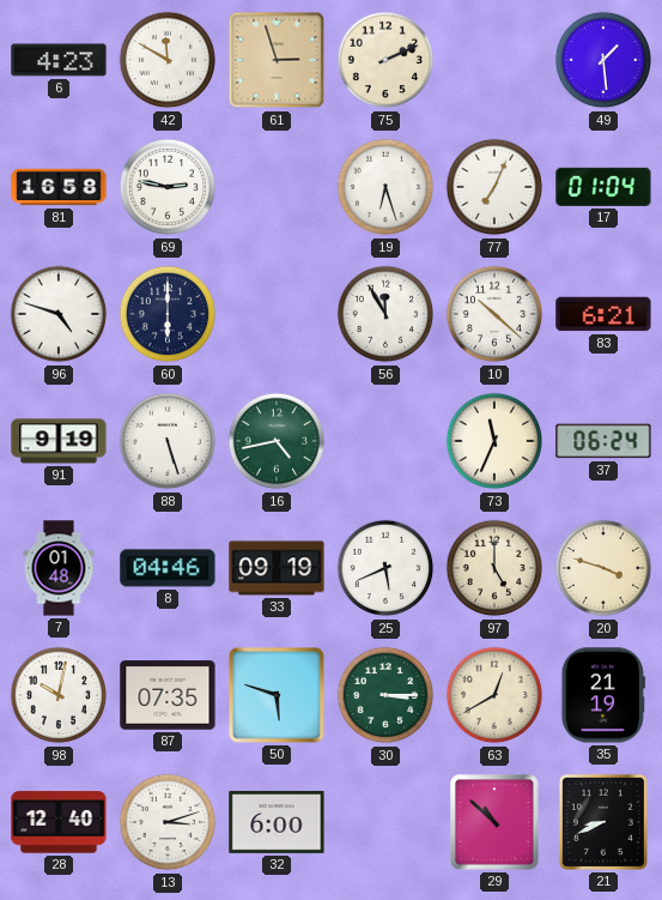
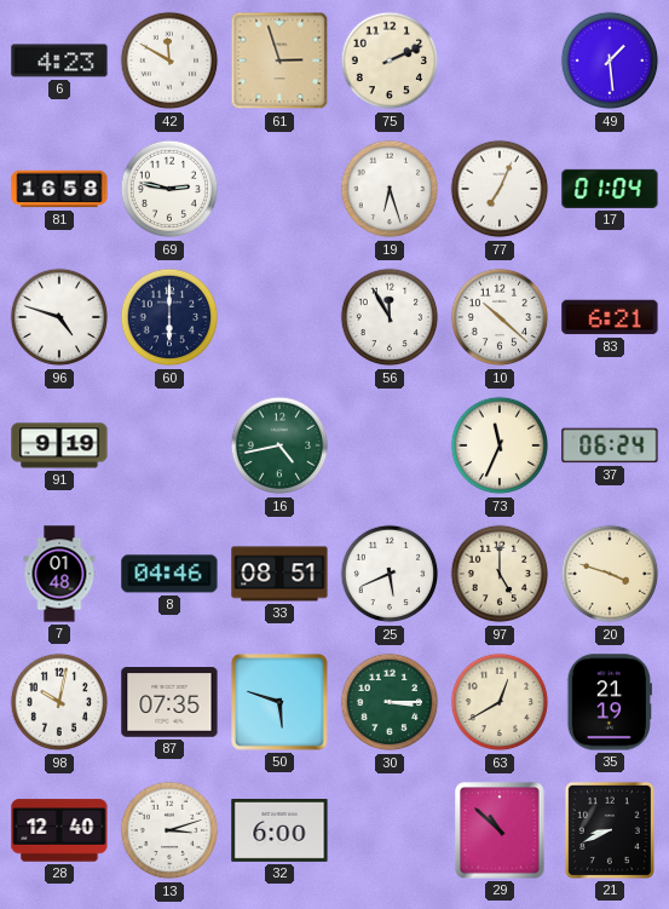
88: 5:27 -> none (168, 441)
33: 09:19 -> 08:51 (279, 574)
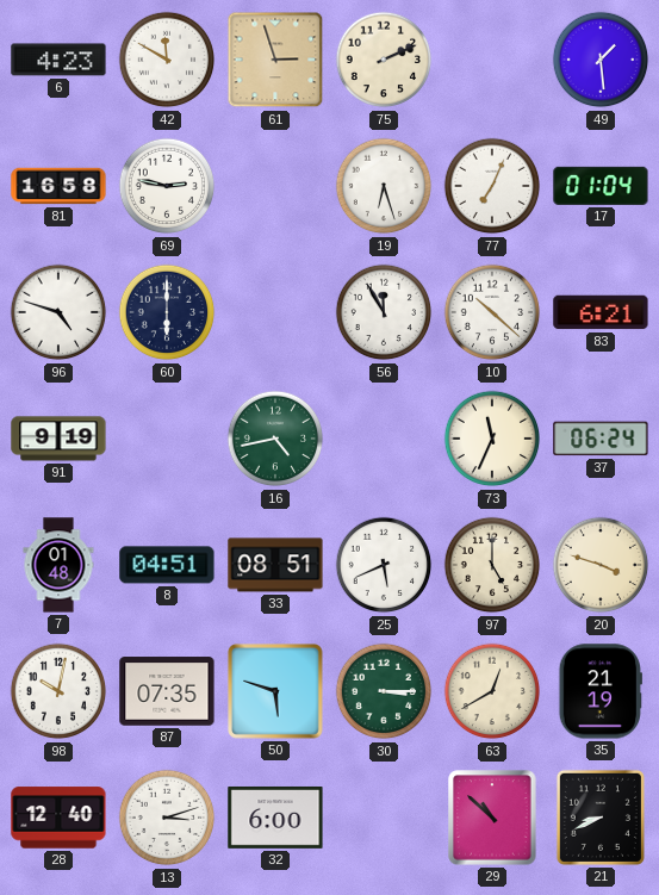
8: 04:46 -> 04:51 (167, 565)
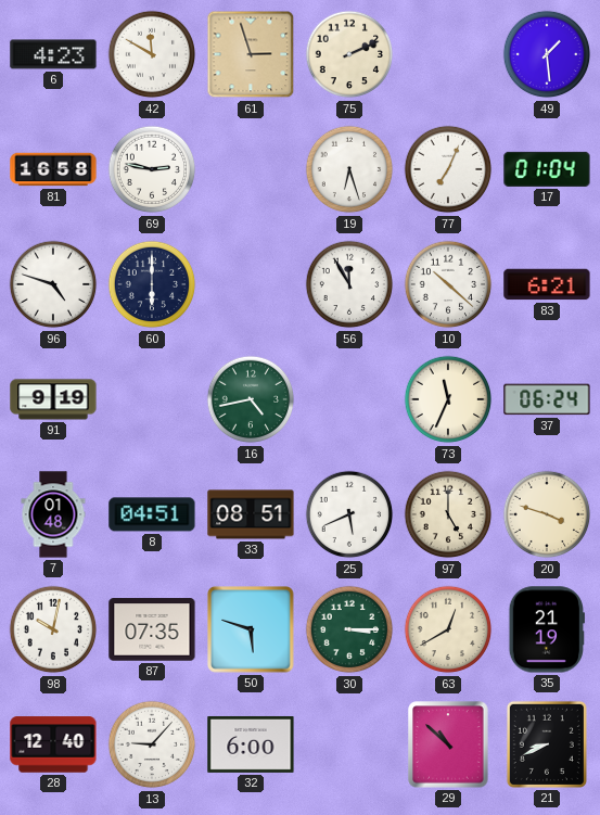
13: 3:12 -> 9:07 (152, 744)
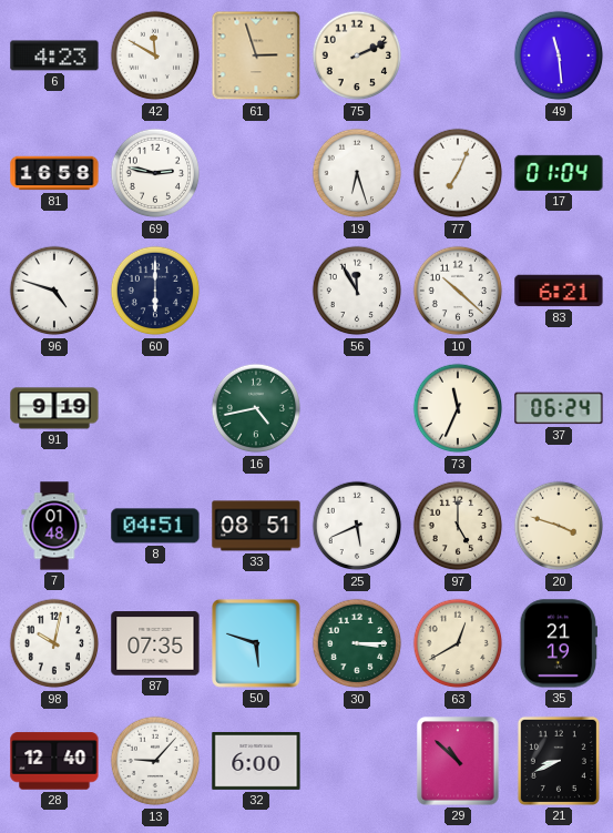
49: 1:29 -> 11:29 (559, 55)
